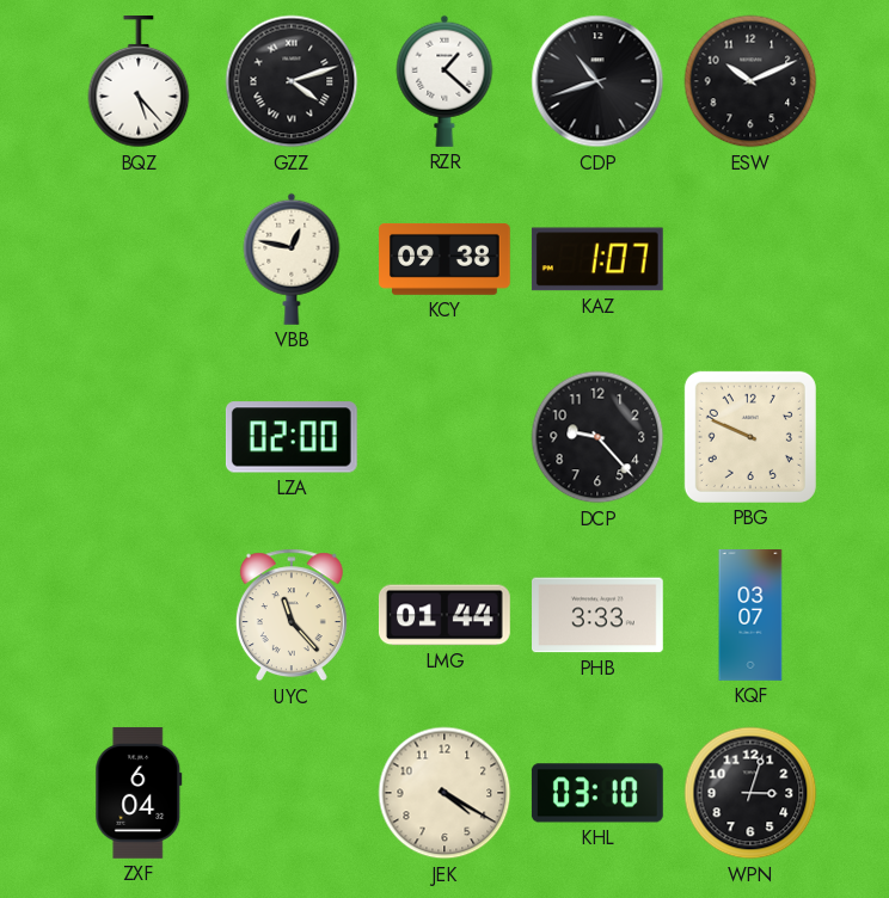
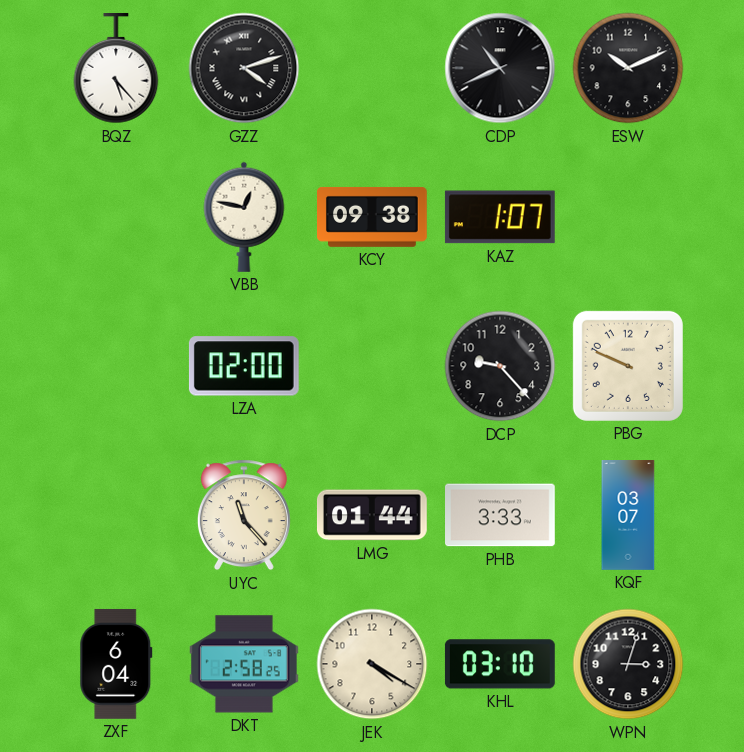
RZR: 1:22 -> none (444, 81)
CDP: 10:42 -> 10:41 (500, 68)
DKT: none -> 2:58 (244, 664)
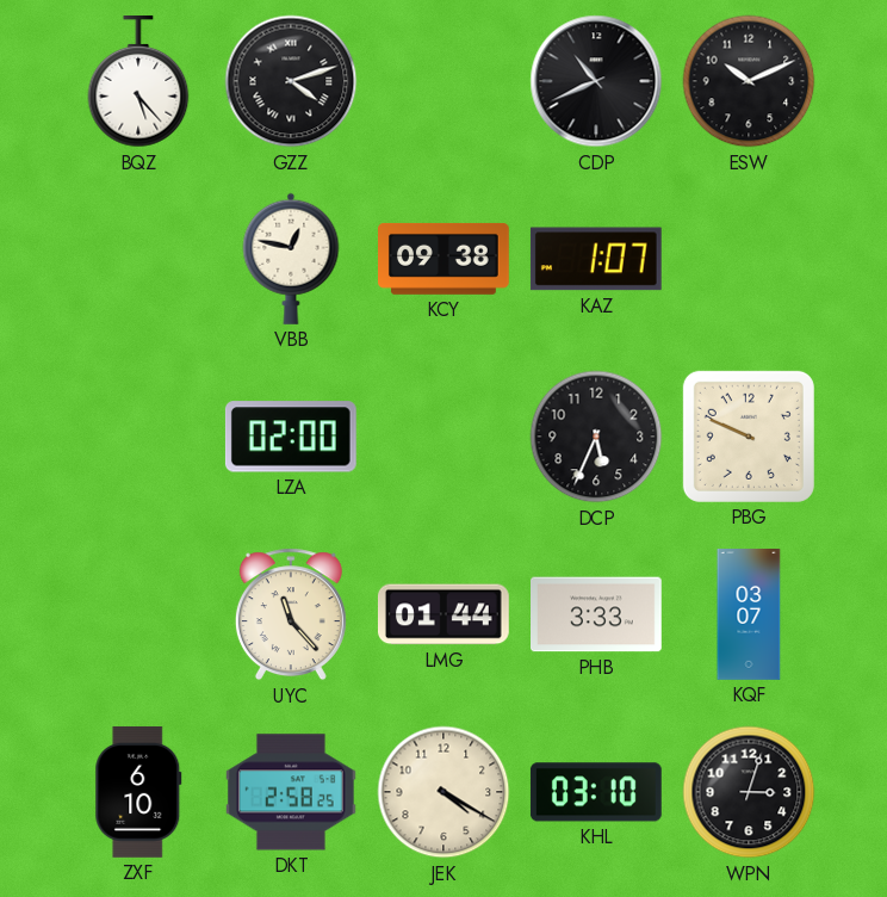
DCP: 9:23 -> 5:34 (596, 437)
ZXF: 6:04 -> 6:10 (138, 792)
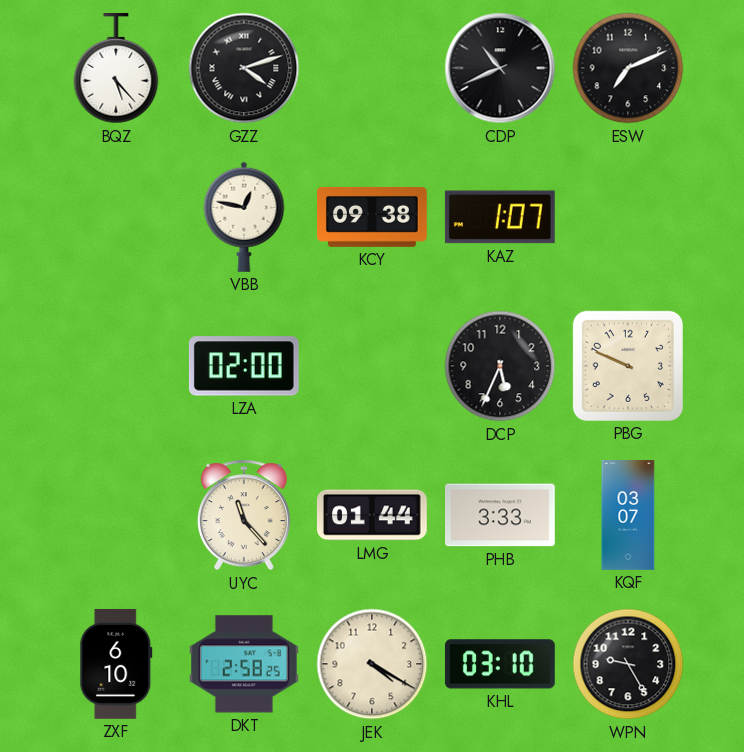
ESW: 10:11 -> 7:11 (628, 68)
WPN: 3:03 -> 9:25 (628, 664)
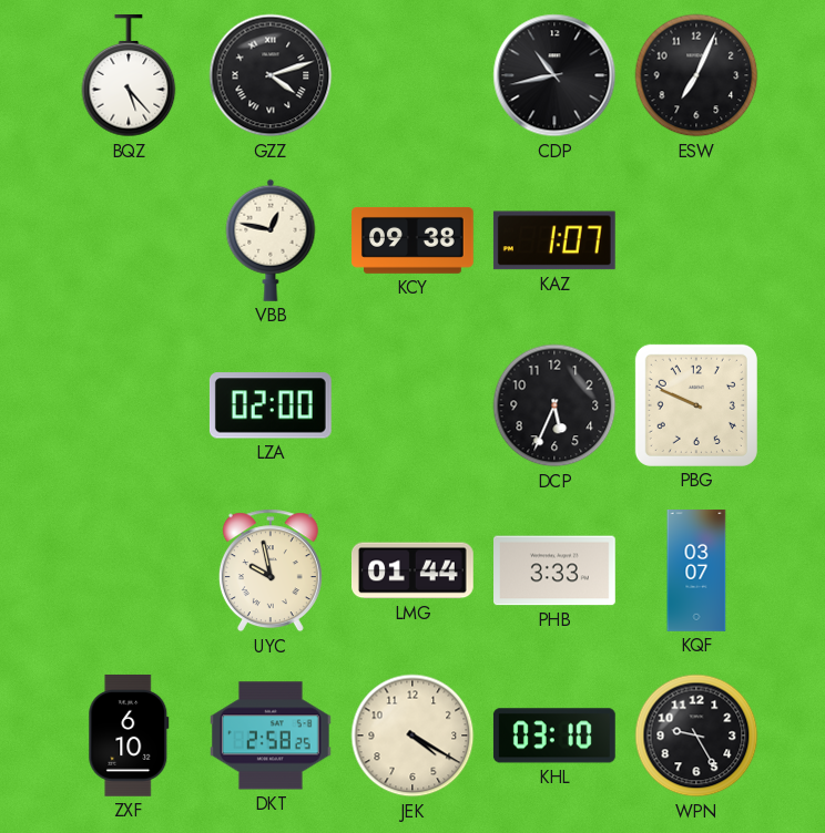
CDP: 10:41 -> 10:43 (554, 75)
ESW: 7:11 -> 7:04 (696, 75)
UYC: 11:23 -> 9:58 (271, 570)
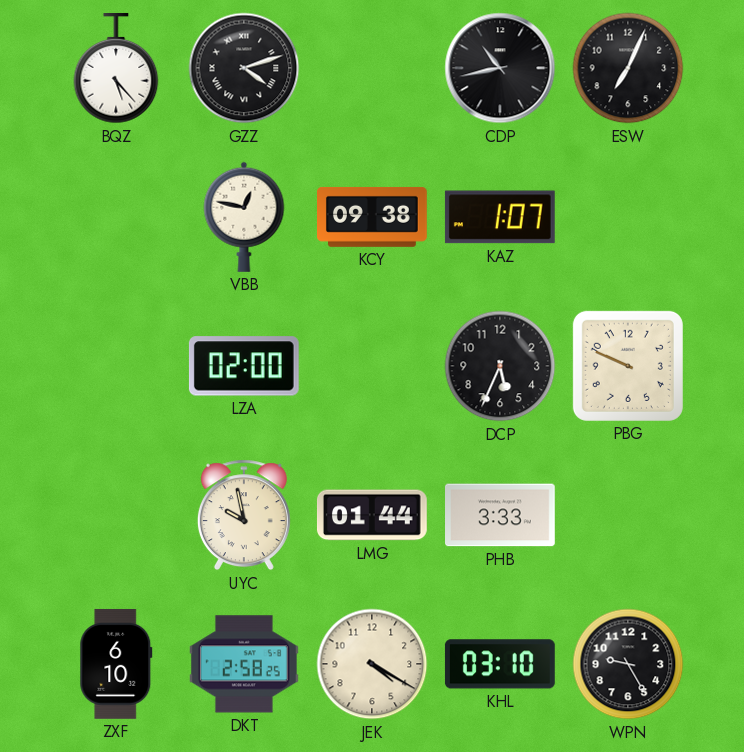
KQF: 03:07 -> none (696, 570)
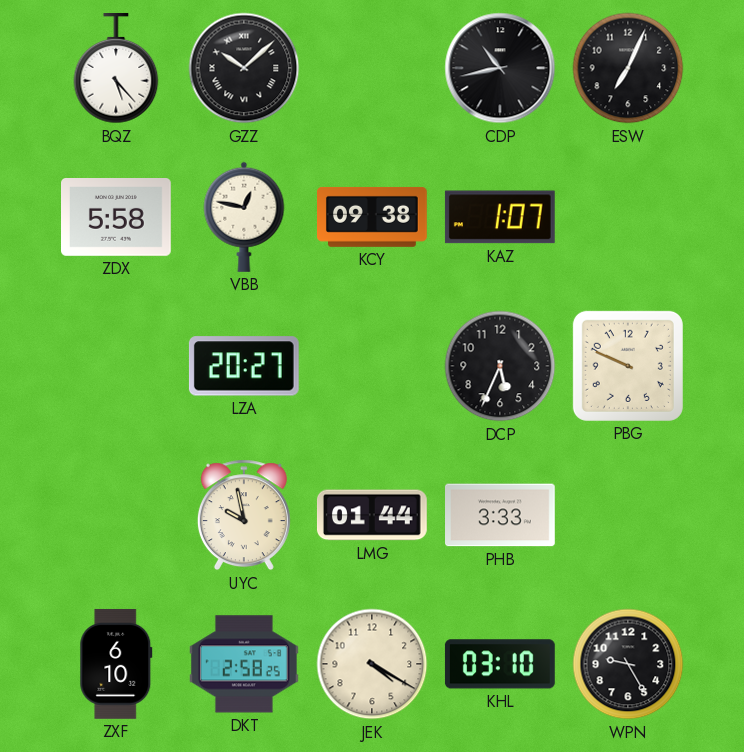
GZZ: 4:12 -> 10:08 (244, 68)
ZDX: none -> 5:58 (117, 218)
LZA: 02:00 -> 20:27 (244, 366)
